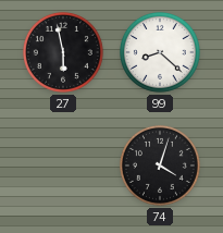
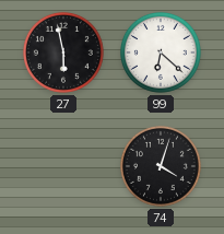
99: 8:22 -> 6:22 (161, 52)
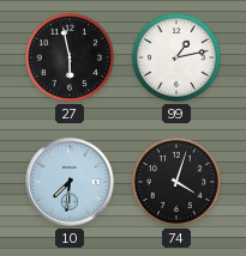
99: 6:22 -> 1:13 (176, 57)
10: none -> 7:31 (70, 182)
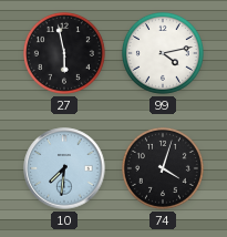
99: 1:13 -> 4:13 (163, 53)
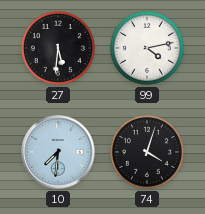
27: 5:58 -> 5:31 (58, 48)
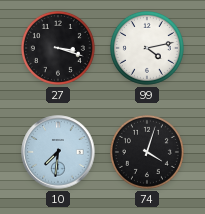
27: 5:31 -> 3:18 (58, 48)
